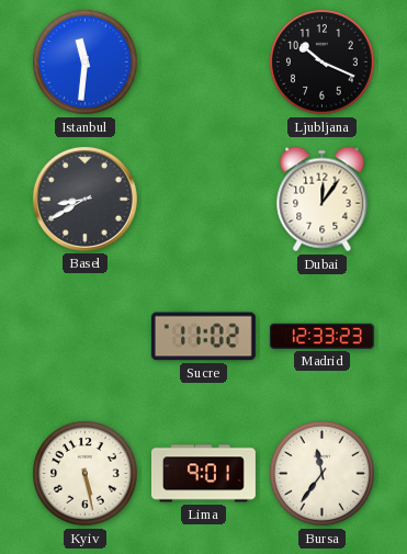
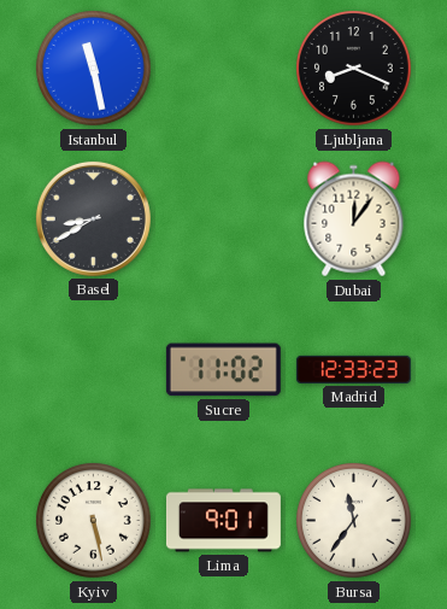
Istanbul: 11:31 -> 11:28 (94, 69)
Ljubljana: 10:19 -> 8:19 (354, 69)
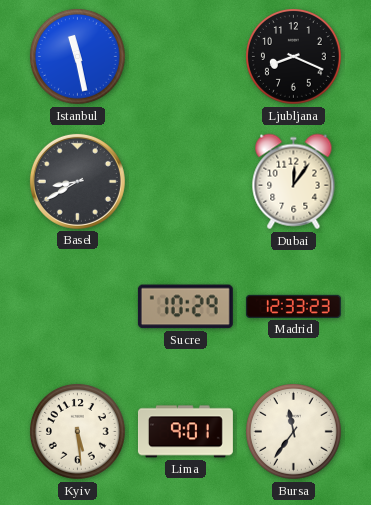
Sucre: 11:02 -> 10:29 (185, 307)
Kyiv: 5:28 -> 5:29 (78, 432)
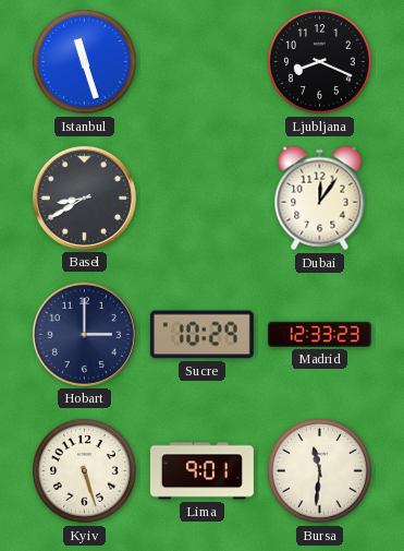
Istanbul: 11:28 -> 11:27 (85, 62)
Hobart: none -> 3:00 (84, 334)
Kyiv: 5:29 -> 5:27 (85, 471)
Bursa: 11:36 -> 11:31 (320, 471)
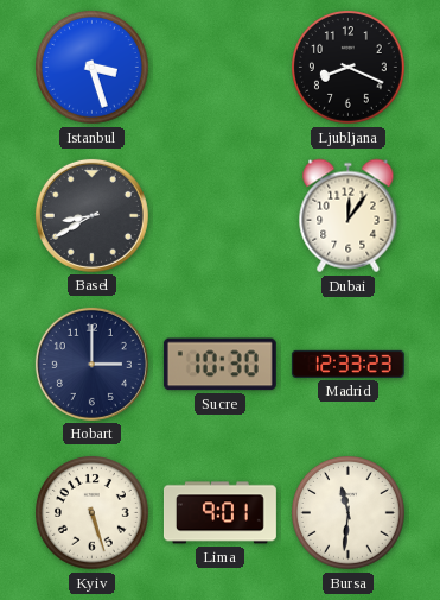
Istanbul: 11:27 -> 3:27 (93, 68)
Sucre: 10:29 -> 10:30 (219, 365)
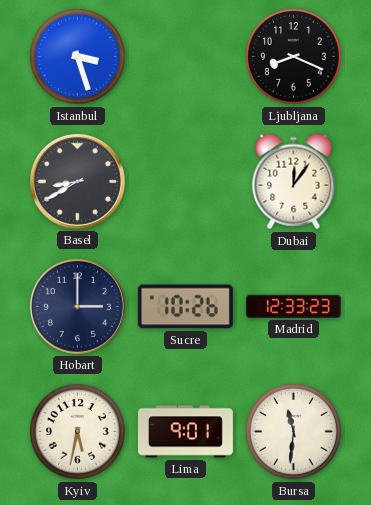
Sucre: 10:30 -> 10:26 (185, 307)
Kyiv: 5:27 -> 5:32 (78, 432)
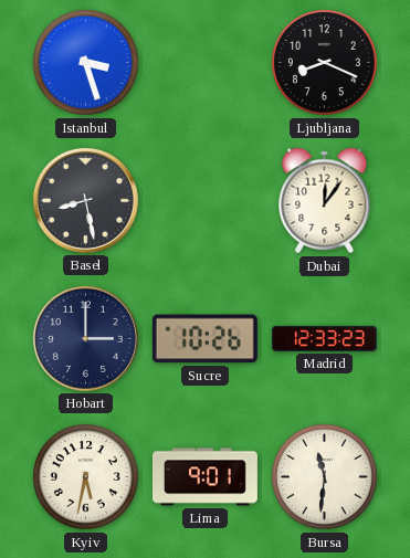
Basel: 8:40 -> 8:28 (85, 200)
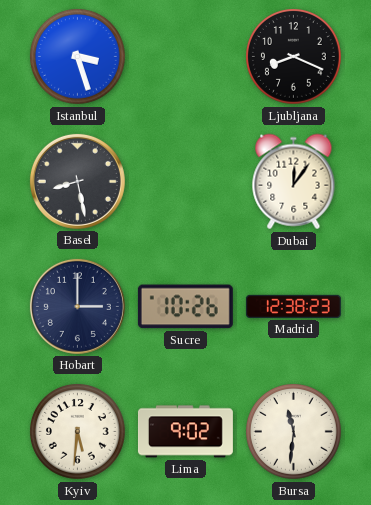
Madrid: 12:33 -> 12:38 (293, 306)
Kyiv: 5:32 -> 5:31 (78, 432)
Lima: 9:01 -> 9:02 (185, 432)
